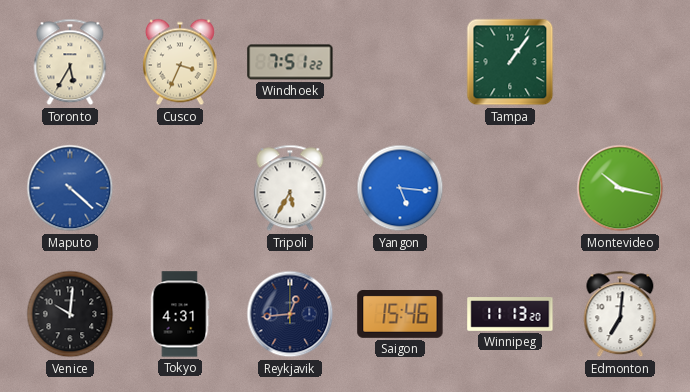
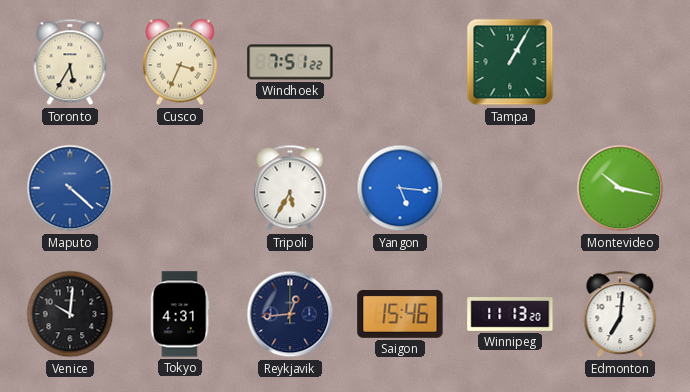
Tampa: 1:06 -> 1:05 (510, 62)
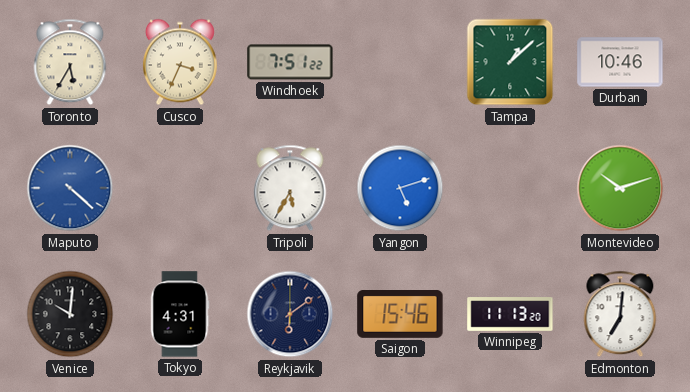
Tampa: 1:05 -> 1:08 (510, 62)
Durban: none -> 10:46 (620, 62)
Yangon: 5:16 -> 5:12 (400, 188)
Montevideo: 10:17 -> 10:12 (620, 188)
Reykjavik: 12:44 -> 6:09 (290, 314)
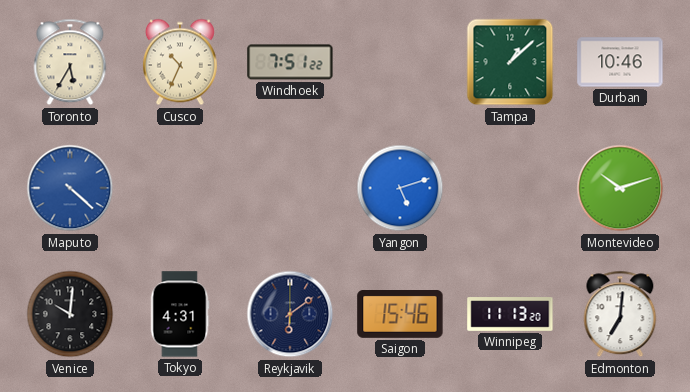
Cusco: 3:34 -> 10:34 (180, 62)
Tripoli: 5:35 -> none (290, 188)
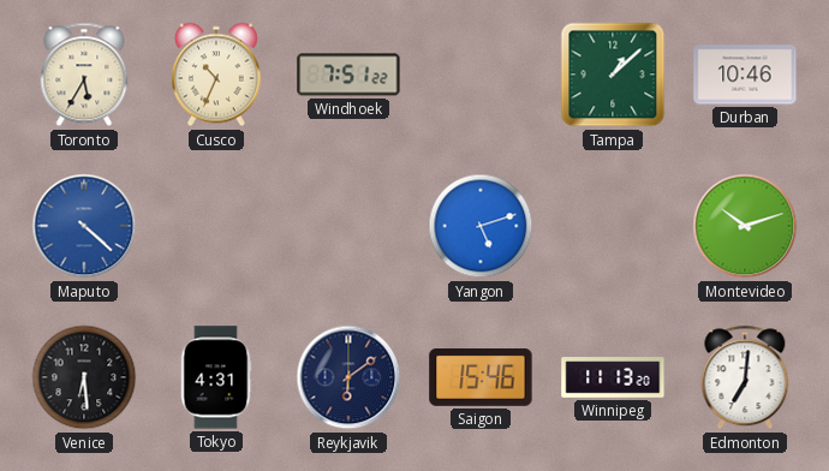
Venice: 10:01 -> 6:29 (84, 377)
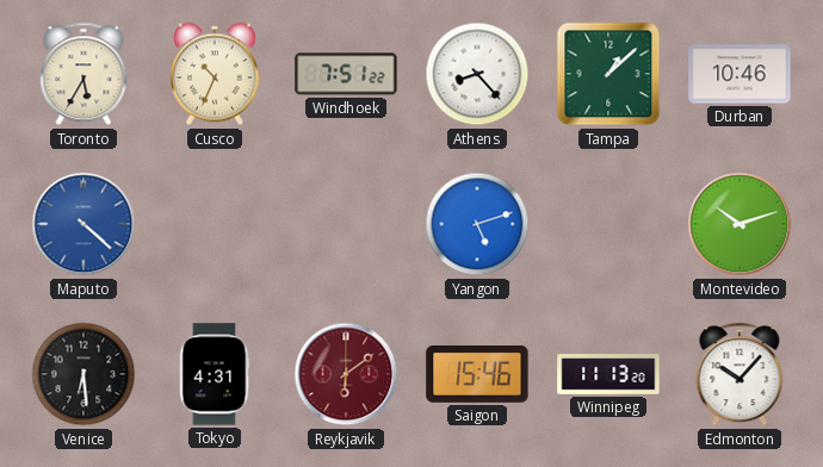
Athens: none -> 8:23 (477, 74)
Reykjavik dial: navy -> burgundy (346, 374)
Edmonton: 7:01 -> 10:07 (740, 374)
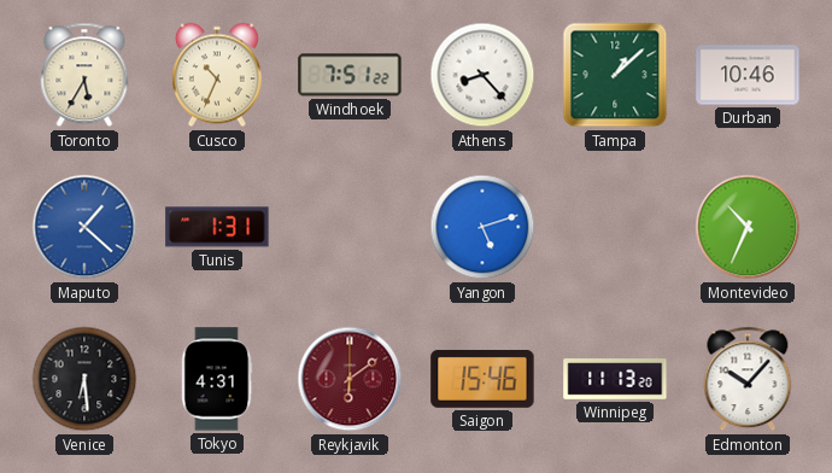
Maputo: 4:22 -> 1:22 (84, 227)
Tunis: none -> 1:31 (217, 227)
Montevideo: 10:12 -> 10:34 (748, 227)
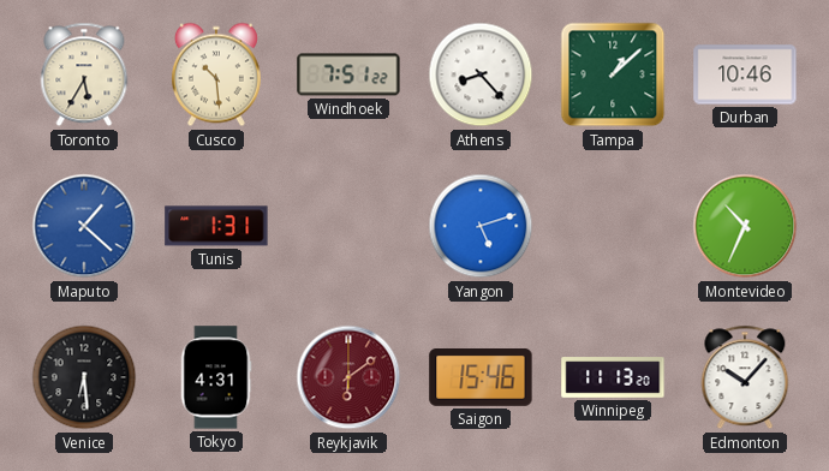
Cusco: 10:34 -> 10:29 (216, 74)
